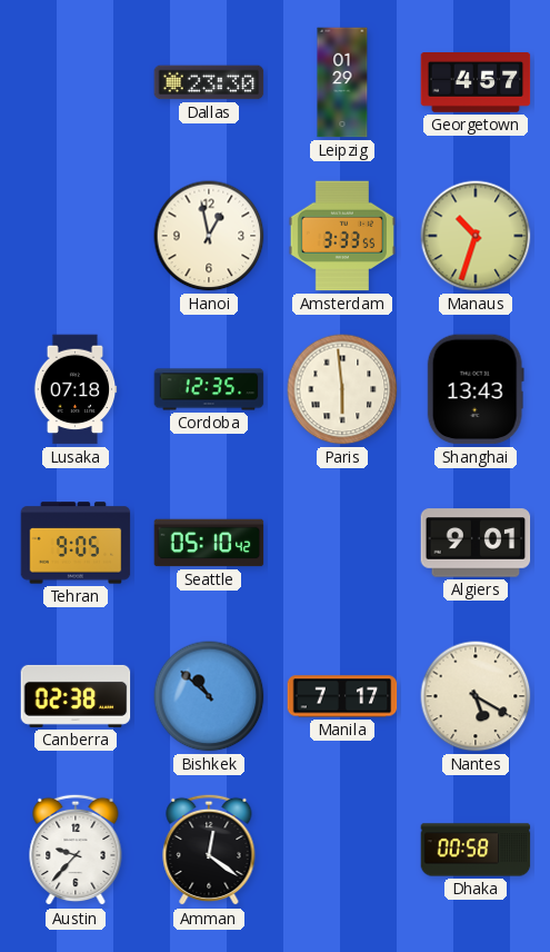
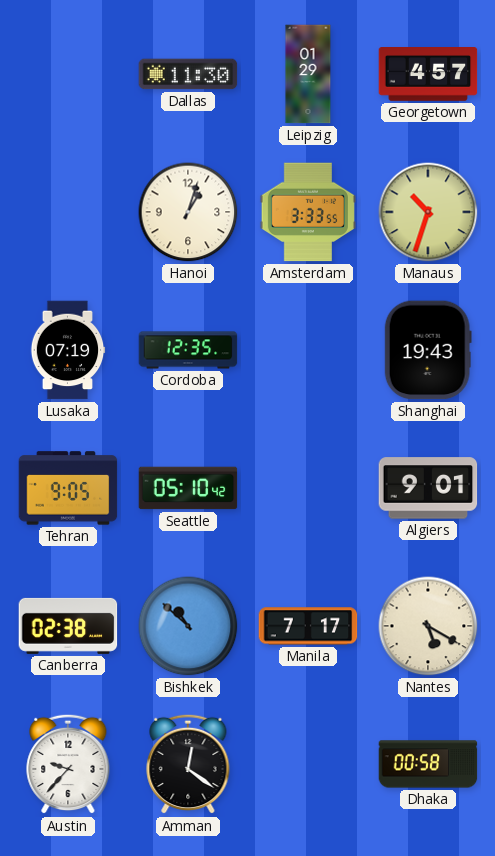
Dallas: 23:30 -> 11:30 (188, 74)
Hanoi: 12:58 -> 1:03 (188, 212)
Lusaka: 07:18 -> 07:19 (68, 350)
Paris: 5:59 -> none (342, 389)
Shanghai: 13:43 -> 19:43 (428, 350)
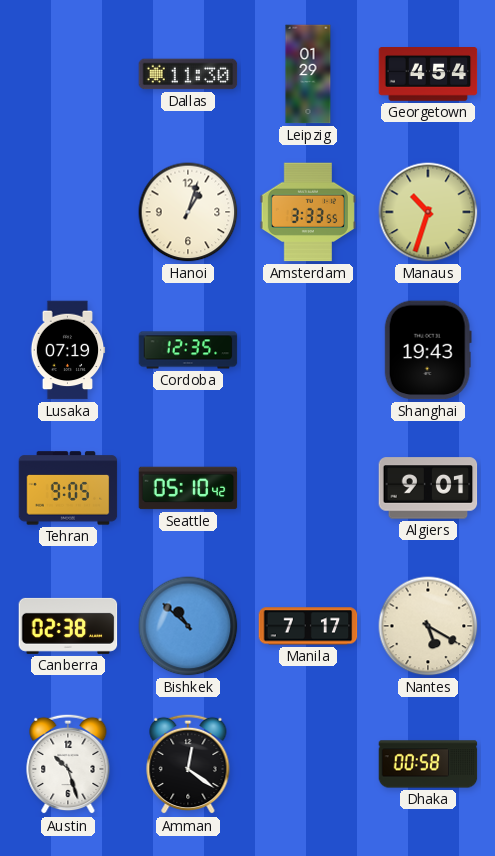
Georgetown: 4:57 -> 4:54 (428, 75)
Austin: 9:37 -> 10:27 (68, 764)
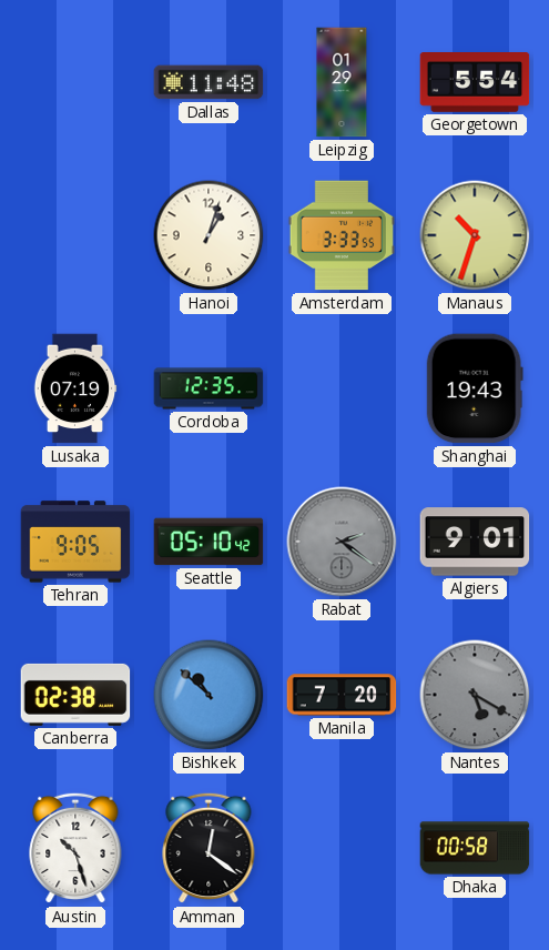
Dallas: 11:30 -> 11:48 (209, 82)
Georgetown: 4:54 -> 5:54 (475, 83)
Rabat: none -> 2:21 (342, 542)
Manila: 7:17 -> 7:20 (342, 695)
Nantes dial: cream -> grey (475, 695)
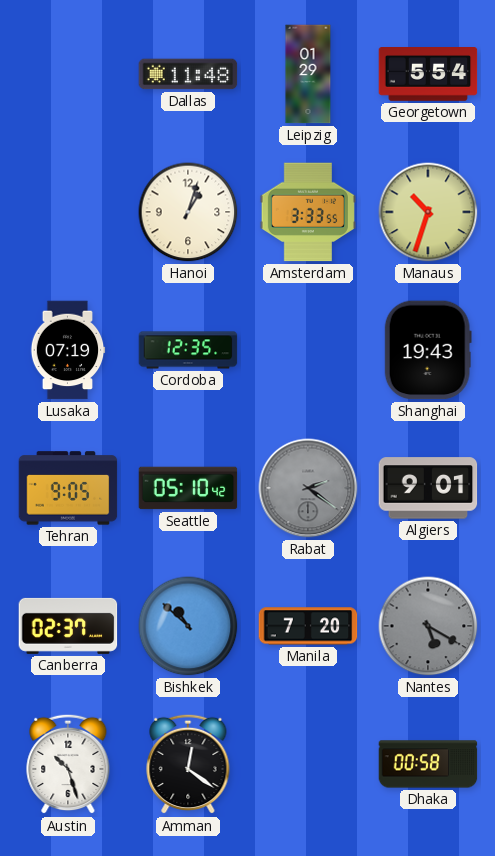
Canberra: 02:38 -> 02:37 (68, 626)
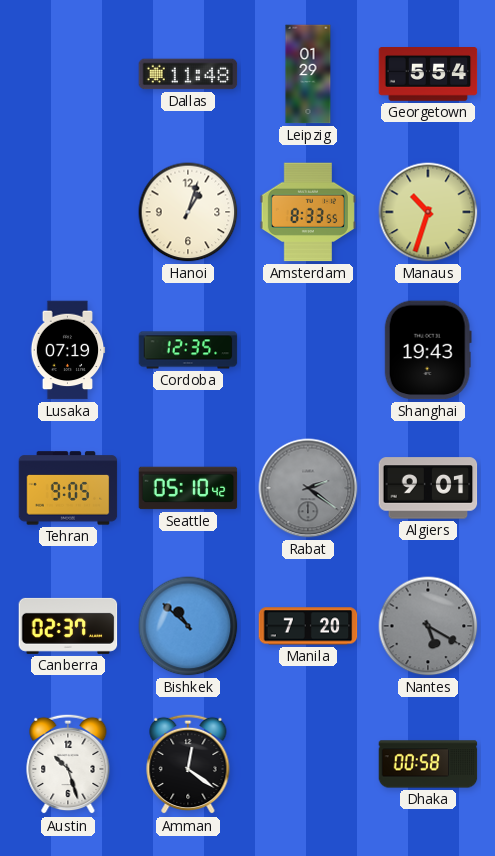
Amsterdam: 3:33 -> 8:33 (308, 212)
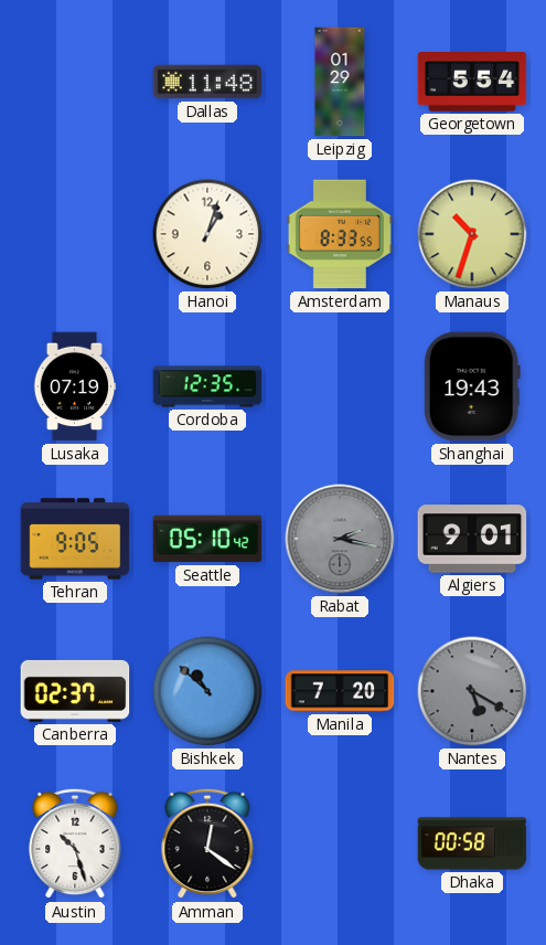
Rabat: 2:21 -> 2:17 (340, 539)
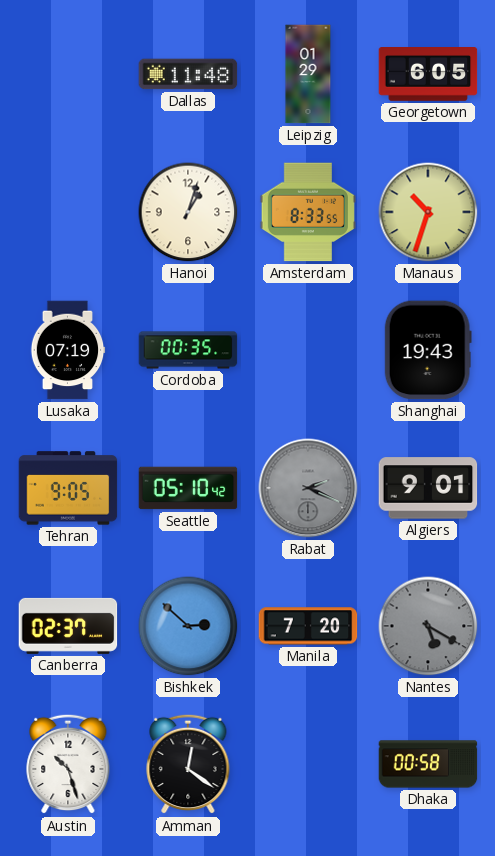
Georgetown: 5:54 -> 6:05 (428, 75)
Cordoba: 12:35 -> 00:35 (188, 350)
Rabat: 2:17 -> 2:19 (308, 488)
Bishkek: 10:52 -> 2:52 (188, 626)
